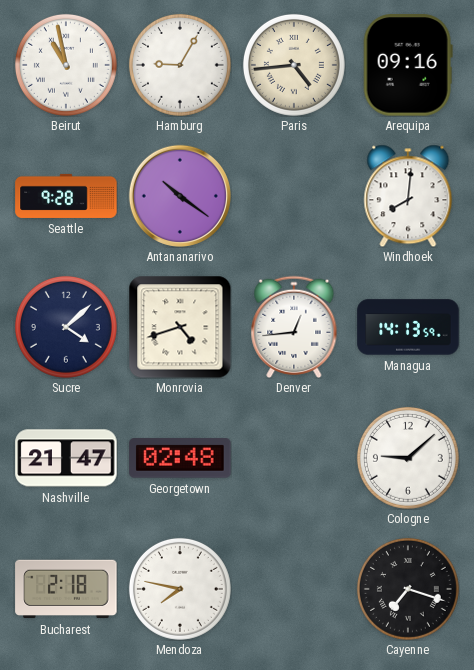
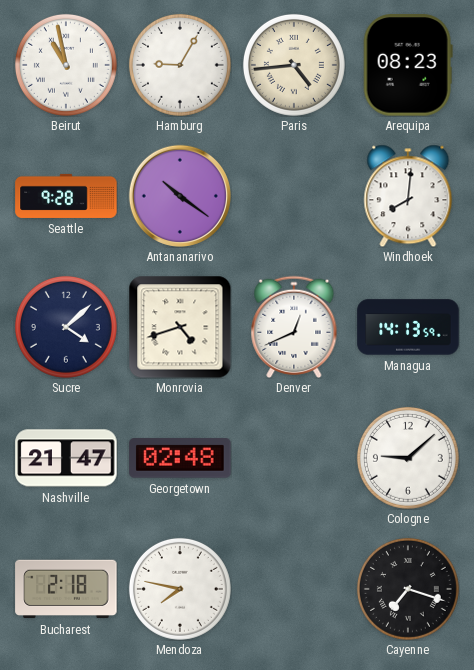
Arequipa: 09:16 -> 08:23 (408, 65)
Denver: 12:44 -> 12:41 (294, 326)
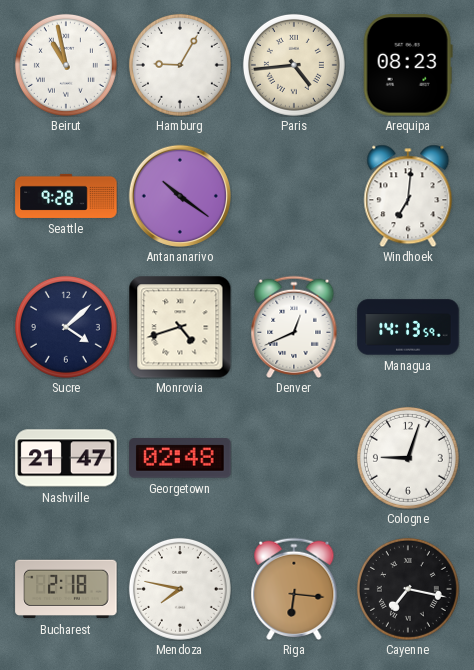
Windhoek: 8:01 -> 7:01 (408, 196)
Cologne: 9:08 -> 9:03 (408, 458)
Riga: none -> 6:16 (294, 588)
Cayenne: 7:18 -> 7:17 (408, 589)
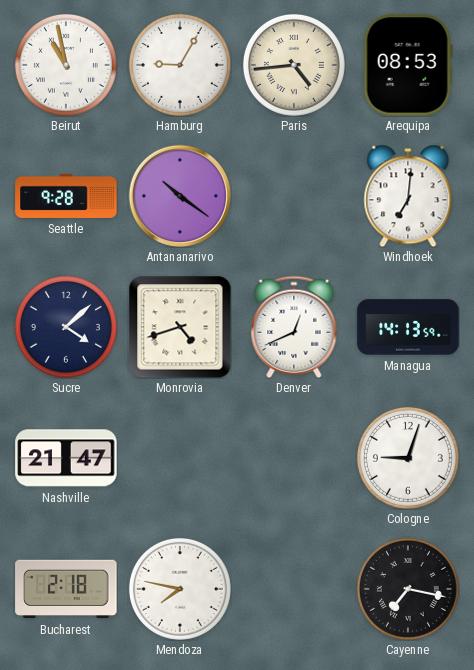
Arequipa: 08:23 -> 08:53 (408, 65)
Georgetown: 02:48 -> none (180, 458)
Riga: 6:16 -> none (294, 588)
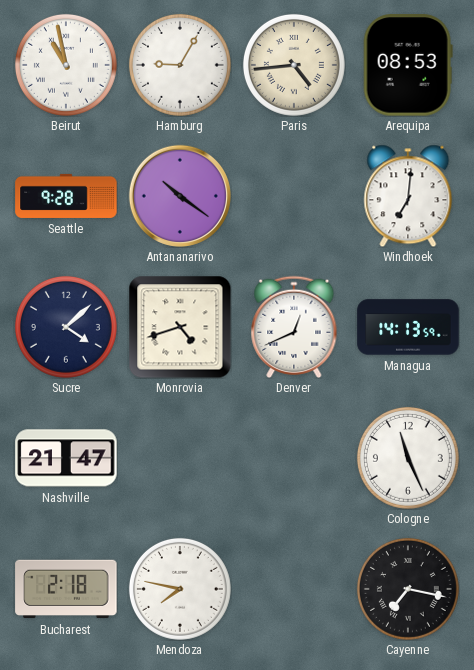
Cologne: 9:03 -> 11:26 (408, 458)
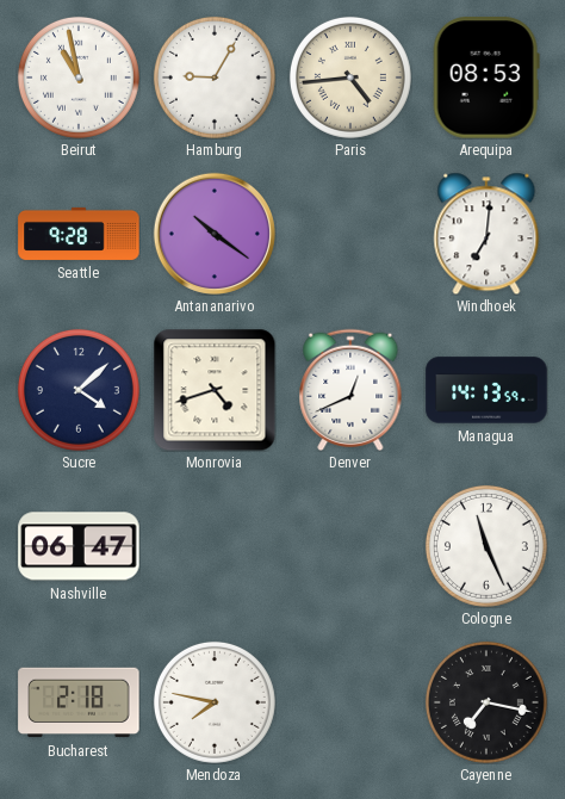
Nashville: 21:47 -> 06:47 (79, 546)
